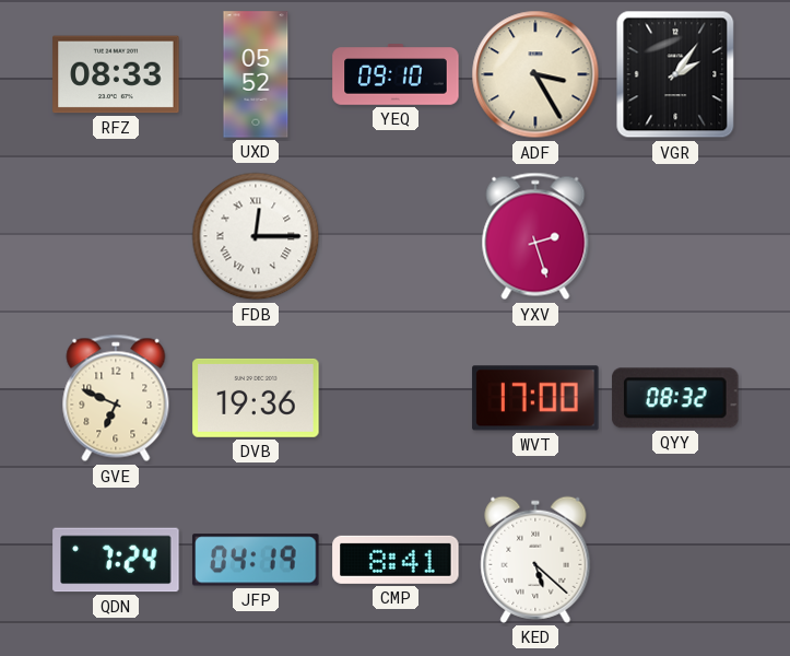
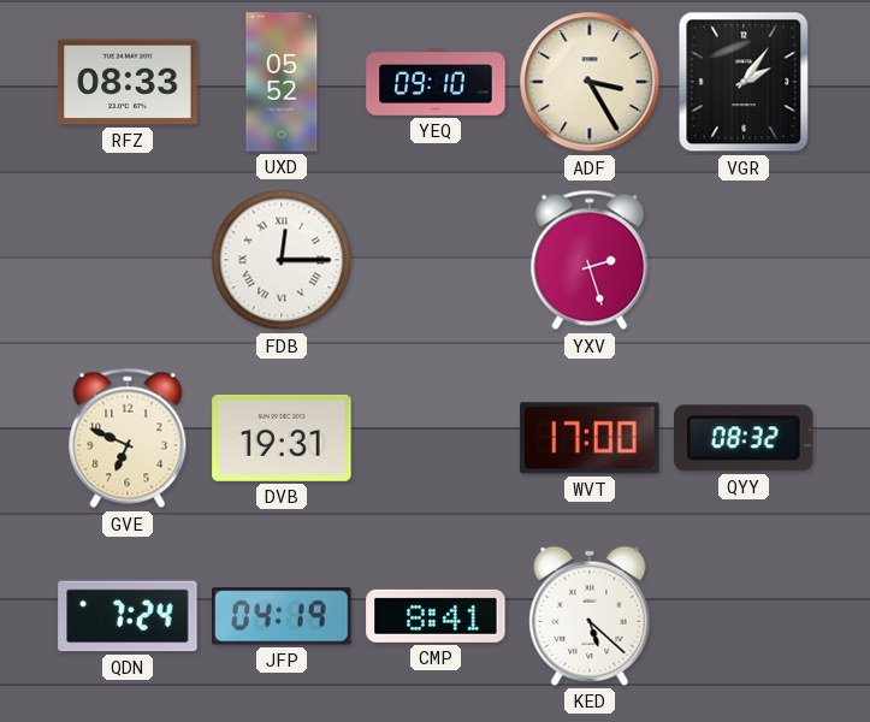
DVB: 19:36 -> 19:31 (282, 438)
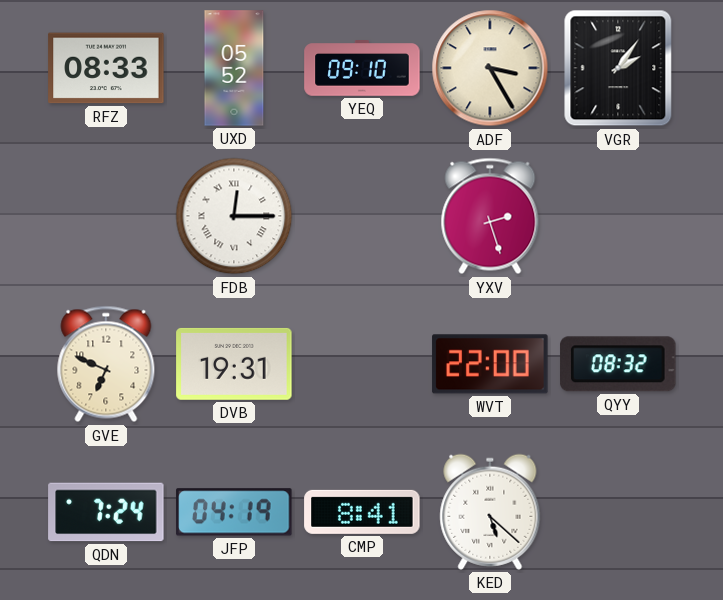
WVT: 17:00 -> 22:00 (490, 364)
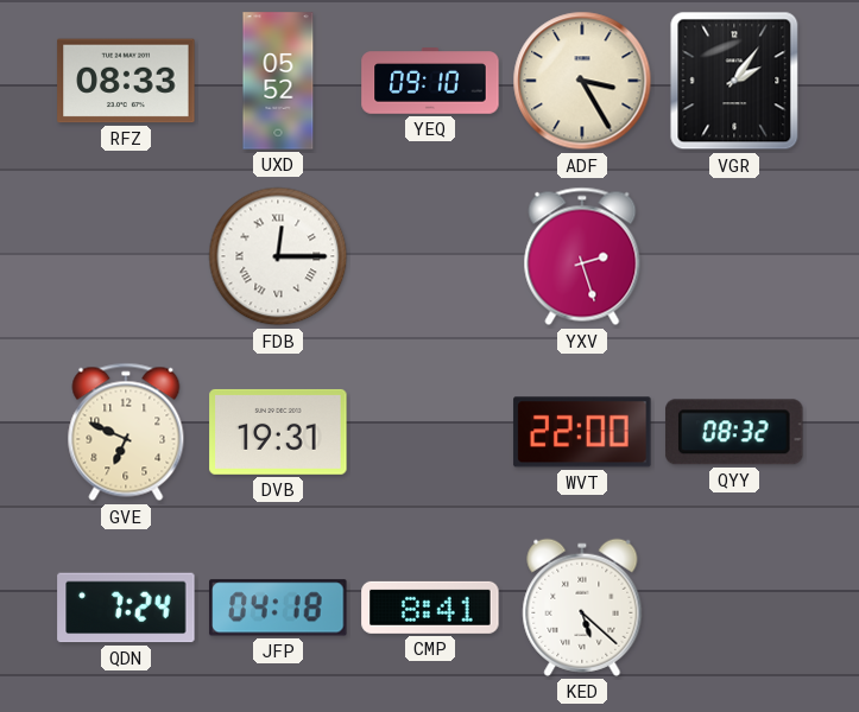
JFP: 04:19 -> 04:18 (278, 608)
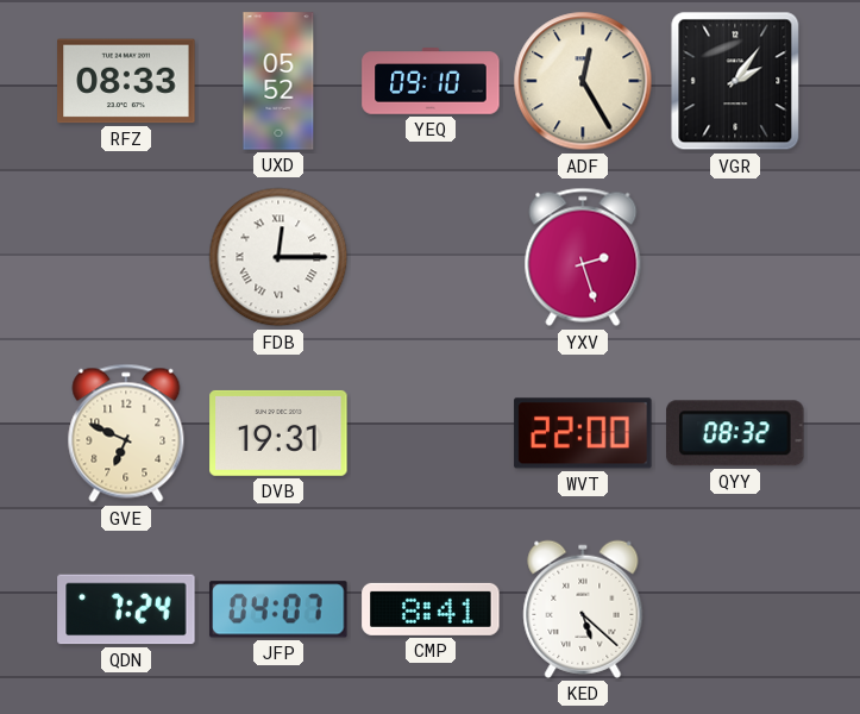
ADF: 3:25 -> 12:25 (583, 81)
JFP: 04:18 -> 04:07 (278, 609)
